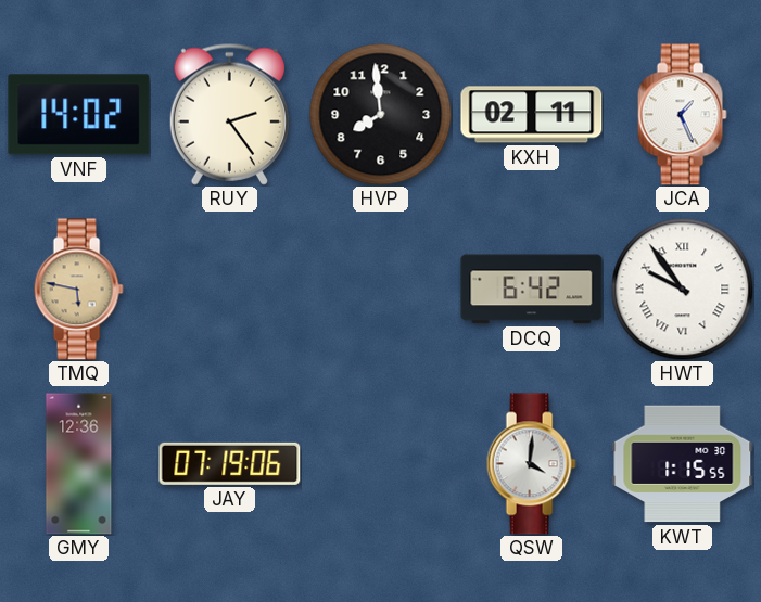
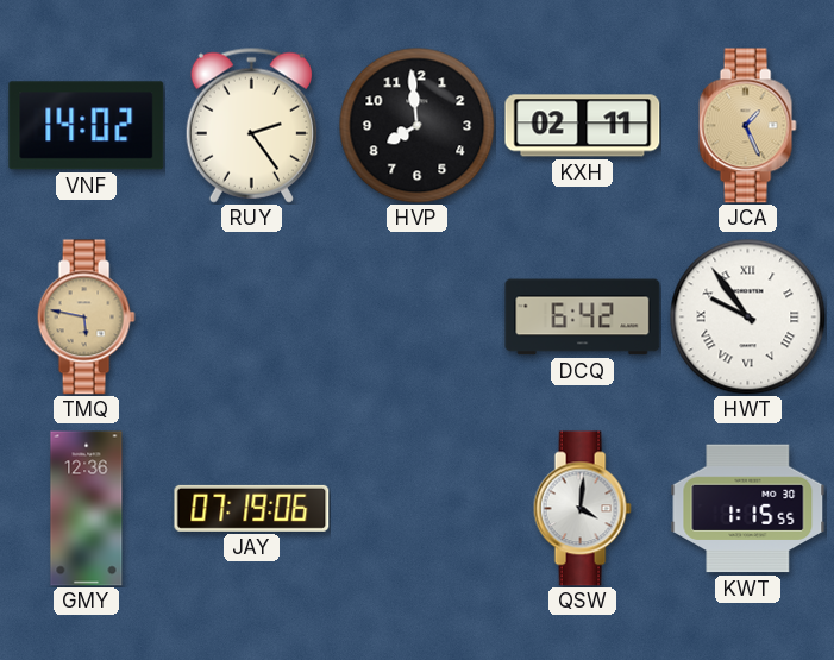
JCA dial: white -> champagne (747, 126)
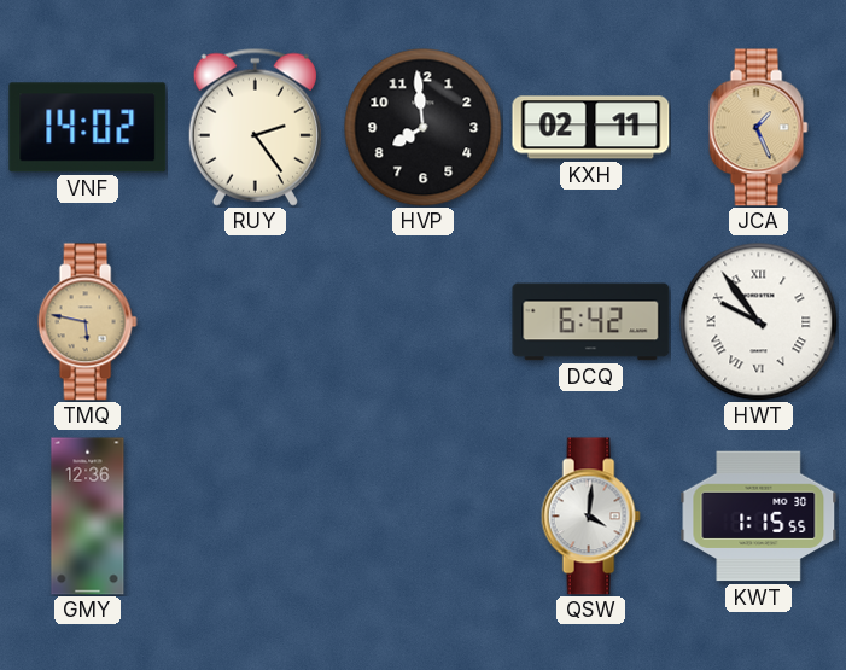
JAY: 07:19 -> none (252, 508)
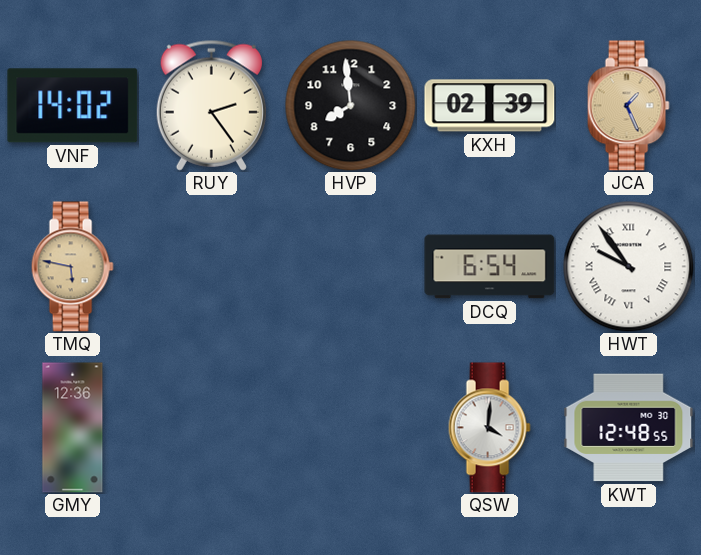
KXH: 02:11 -> 02:39 (490, 106)
DCQ: 6:42 -> 6:54 (490, 267)
KWT: 1:15 -> 12:48 (629, 428)
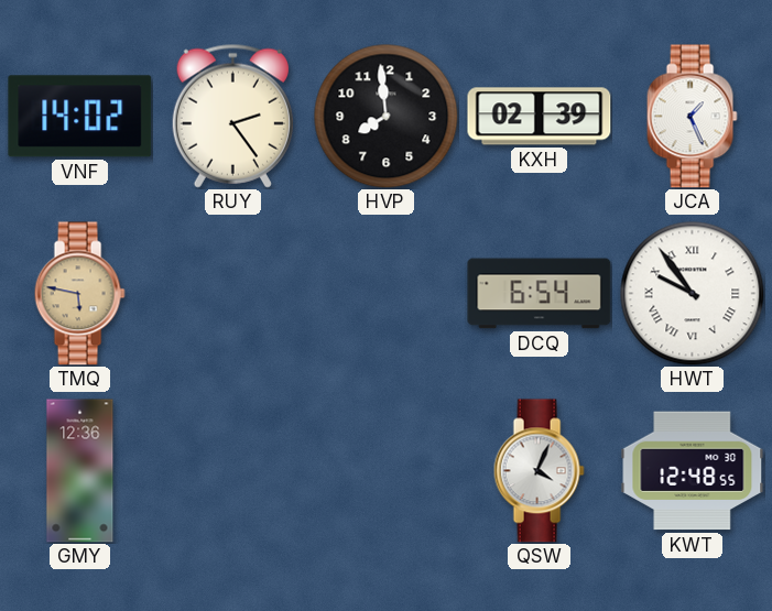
JCA dial: champagne -> white (692, 117)
QSW: 4:01 -> 4:04 (539, 471)
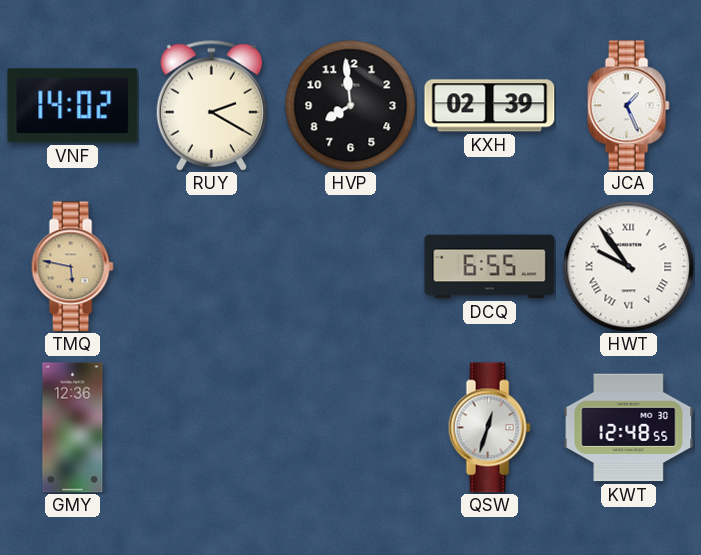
RUY: 2:24 -> 2:20 (211, 105)
DCQ: 6:54 -> 6:55 (490, 267)
QSW: 4:04 -> 12:33 (489, 428)
